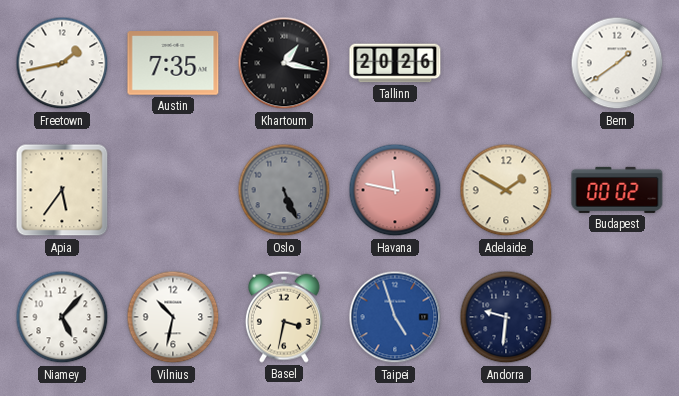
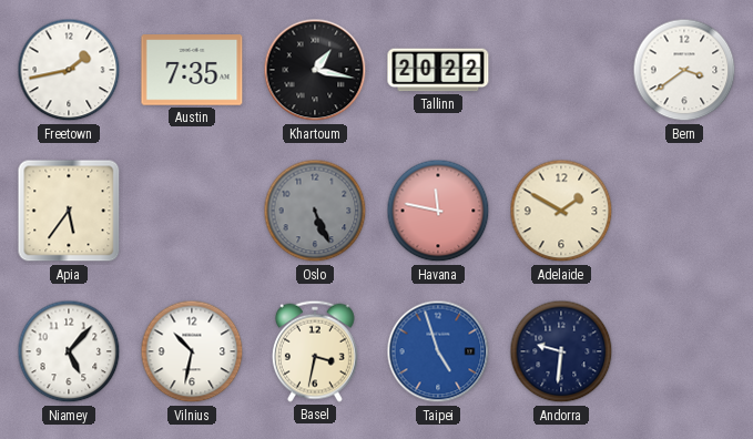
Tallinn: 20:26 -> 20:22 (438, 70)
Bern: 1:39 -> 3:39 (684, 70)
Budapest: 00:02 -> none (617, 190)
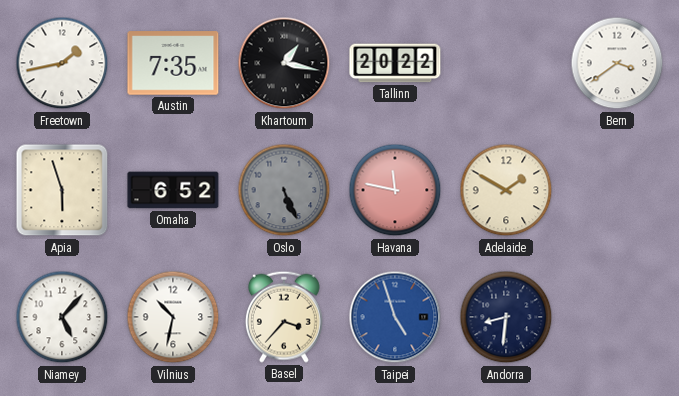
Apia: 5:36 -> 5:57 (62, 190)
Omaha: none -> 6:52 (173, 190)
Basel: 3:32 -> 3:37 (284, 317)
Andorra: 9:31 -> 8:31 (506, 317)
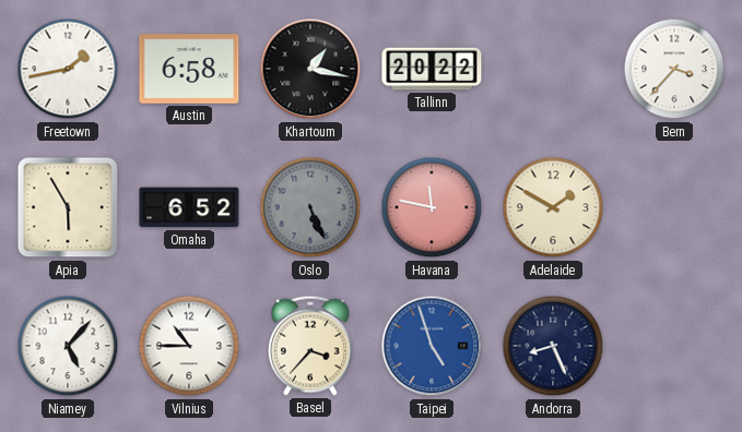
Austin: 7:35 -> 6:58 (189, 69)
Bern: 3:39 -> 3:37 (674, 69)
Apia: 5:57 -> 5:55 (68, 207)
Vilnius: 10:32 -> 10:45 (189, 346)
Andorra: 8:31 -> 8:26 (553, 346)
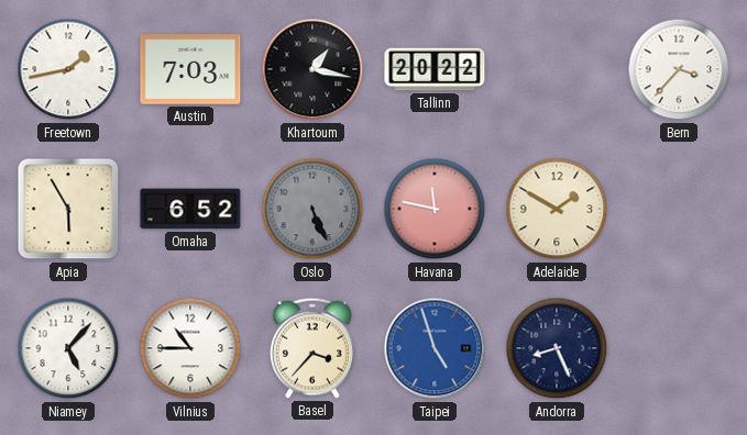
Austin: 6:58 -> 7:03 (190, 69)
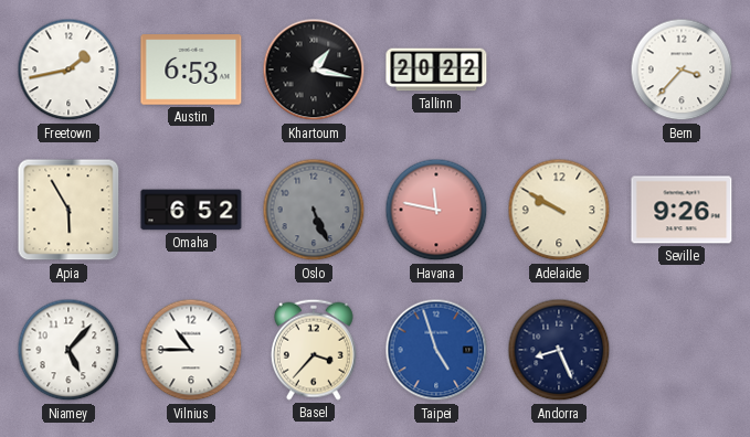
Austin: 7:03 -> 6:53 (191, 70)
Adelaide: 1:50 -> 9:50 (559, 210)
Seville: none -> 9:26 (682, 210)
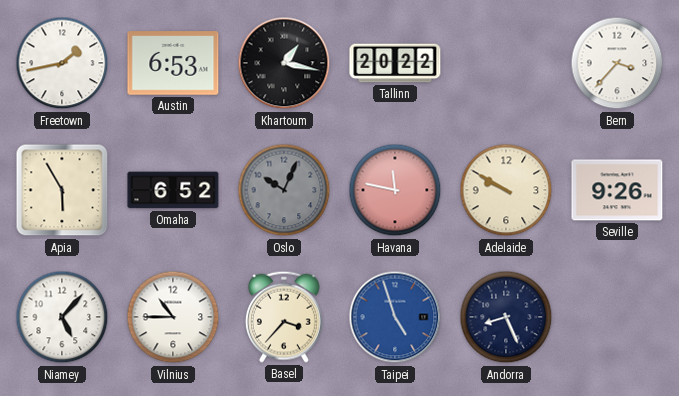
Oslo: 5:26 -> 10:04 (284, 190)
